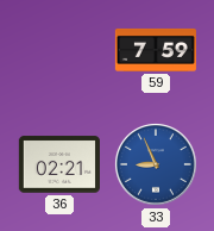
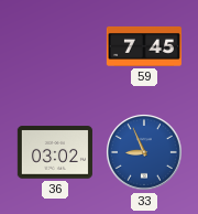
59: 7:59 -> 7:45 (144, 46)
36: 02:21 -> 03:02 (55, 152)
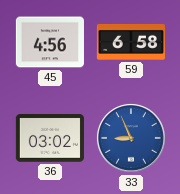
45: none -> 4:56 (50, 42)
59: 7:45 -> 6:58 (131, 42)
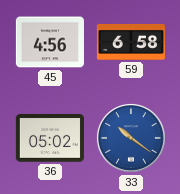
36: 03:02 -> 05:02 (50, 138)
33: 8:56 -> 10:21 (131, 138)
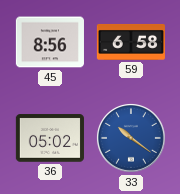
45: 4:56 -> 8:56 (50, 42)
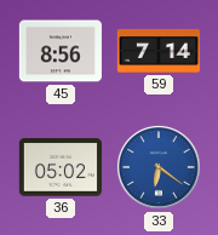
59: 6:58 -> 7:14 (159, 51)
33: 10:21 -> 6:21 (159, 167)
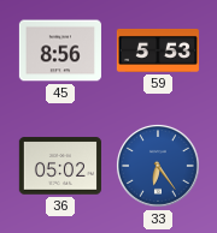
59: 7:14 -> 5:53 (158, 50)
33: 6:21 -> 6:24 (158, 166)
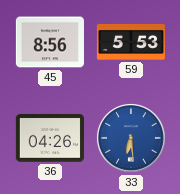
36: 05:02 -> 04:26 (50, 138)
33: 6:24 -> 6:29 (131, 138)
